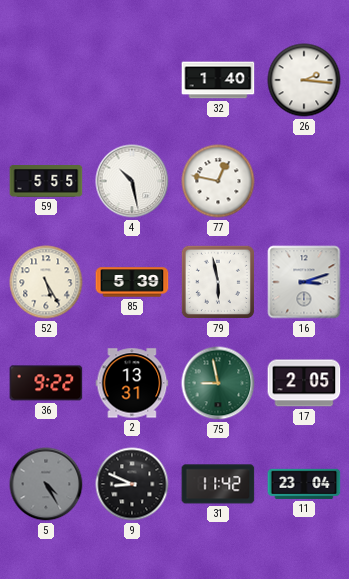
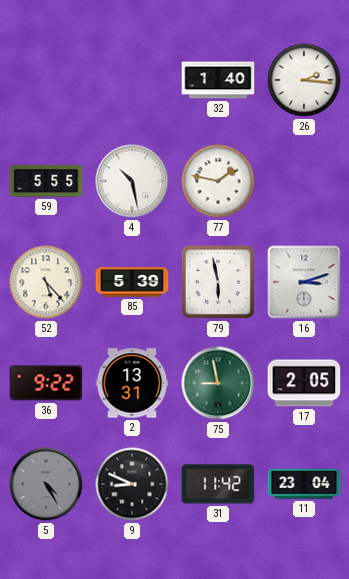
77: 12:47 -> 1:47 (218, 181)
52: 5:25 -> 5:23 (46, 282)
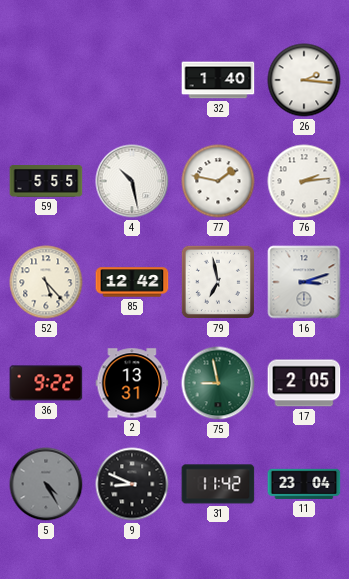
76: none -> 2:14 (304, 181)
85: 5:39 -> 12:42 (132, 282)
79: 5:58 -> 6:58 (218, 282)
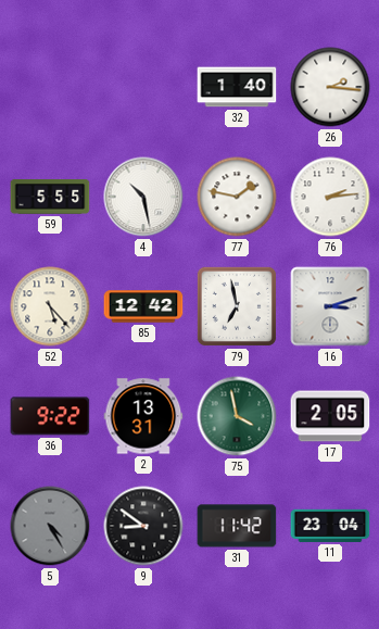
75: 8:58 -> 3:58 (237, 416)
9: 8:49 -> 8:51 (143, 526)
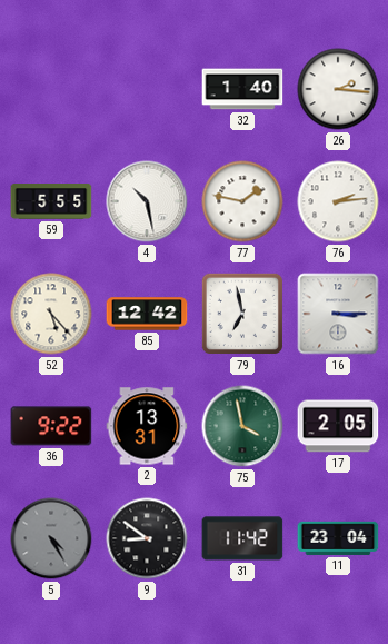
16: 3:12 -> 3:15 (338, 314)
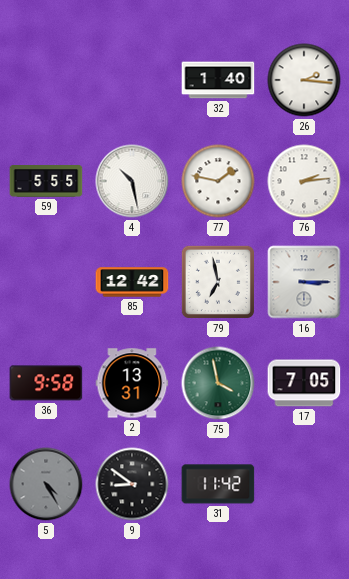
52: 5:23 -> none (51, 314)
36: 9:22 -> 9:58 (46, 383)
17: 2:05 -> 7:05 (304, 383)
11: 23:04 -> none (338, 538)
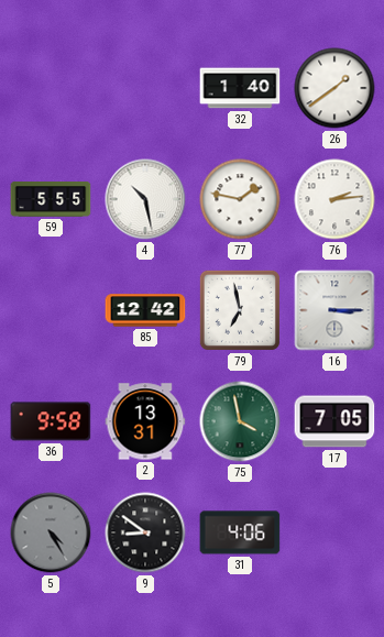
26: 2:16 -> 1:39 (334, 88)
31: 11:42 -> 4:06 (240, 532)
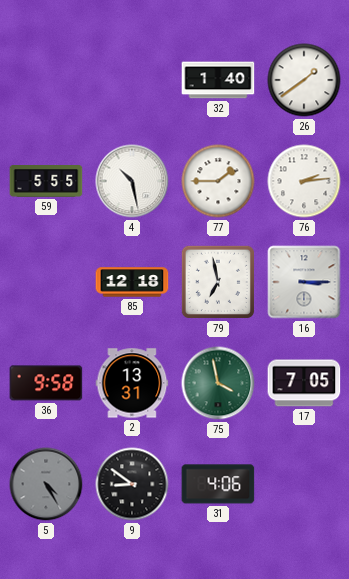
77: 1:47 -> 1:45 (218, 181)
85: 12:42 -> 12:18 (132, 282)
